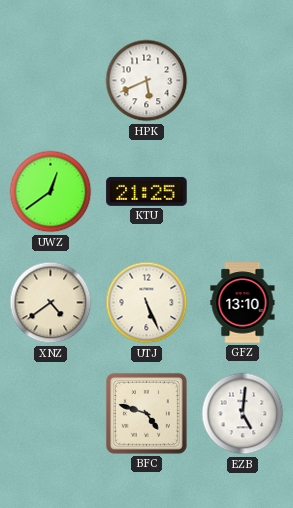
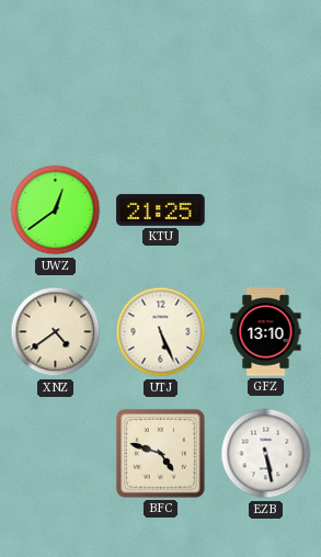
HPK: 5:41 -> none (147, 81)
EZB: 5:01 -> 5:28 (266, 454)
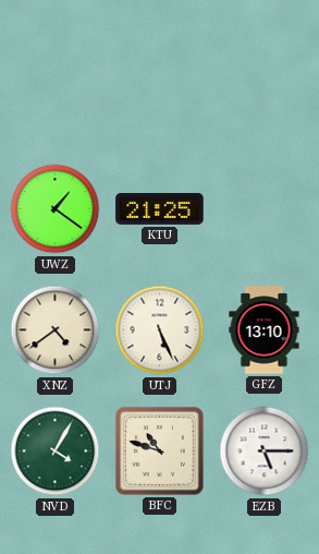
UWZ: 12:39 -> 1:21 (56, 209)
NVD: none -> 4:05 (56, 451)
BFC: 4:48 -> 10:48 (159, 450)
EZB: 5:28 -> 5:15 (265, 451)
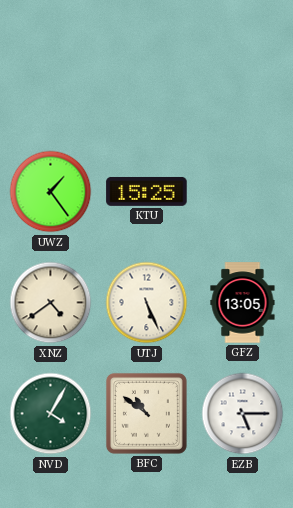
UWZ: 1:21 -> 1:24 (51, 192)
KTU: 21:25 -> 15:25 (147, 192)
GFZ: 13:10 -> 13:05 (243, 303)
BFC: 10:48 -> 10:51 (146, 413)
